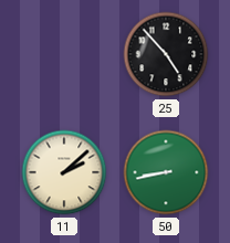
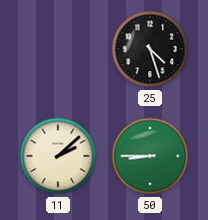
25: 4:53 -> 4:27 (150, 49)
50: 8:43 -> 8:45 (150, 156)
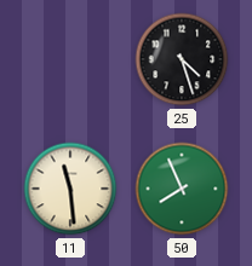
11: 2:08 -> 11:29 (70, 189)
50: 8:45 -> 7:56 (182, 189)
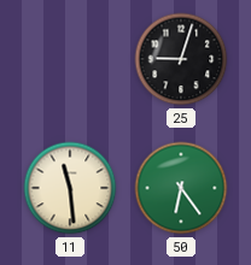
25: 4:27 -> 9:03 (181, 59)
50: 7:56 -> 6:24 (181, 188)
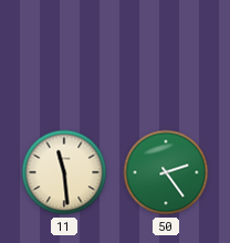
25: 9:03 -> none (181, 59)
50: 6:24 -> 2:24 (166, 172)
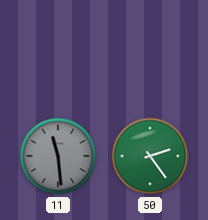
11 dial: cream -> grey (58, 156)
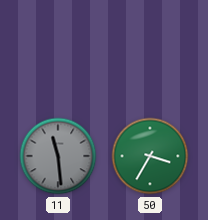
50: 2:24 -> 3:35 (150, 156)
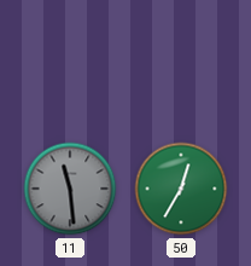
50: 3:35 -> 12:35 (181, 189)
